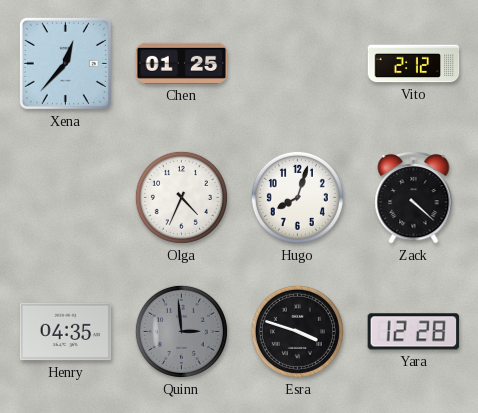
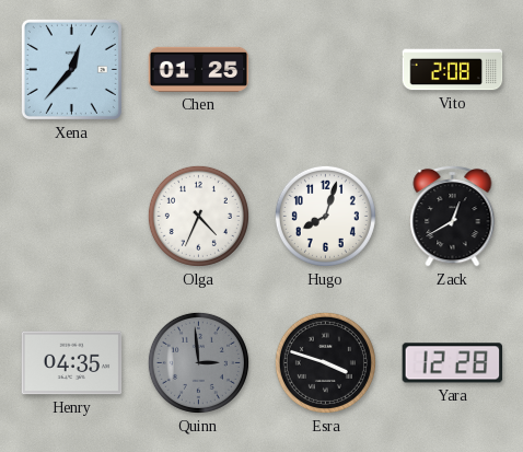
Vito: 2:12 -> 2:08 (453, 70)
Zack: 4:22 -> 12:40 (453, 216)
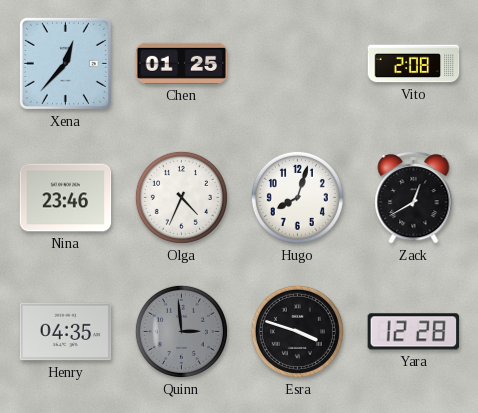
Nina: none -> 23:46 (66, 198)
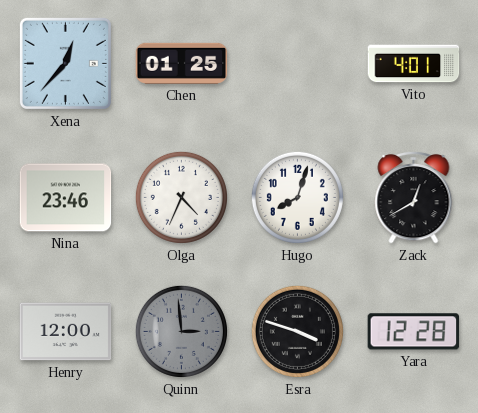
Vito: 2:08 -> 4:01 (414, 64)
Henry: 04:35 -> 12:00 (66, 332)
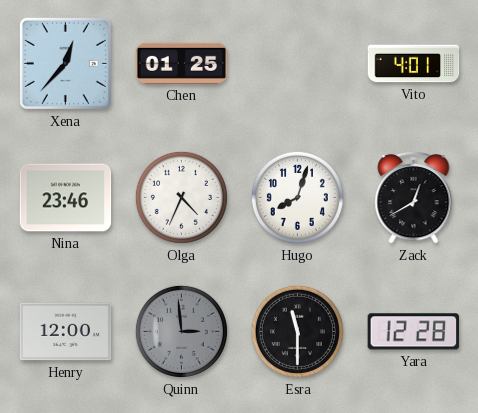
Esra: 3:48 -> 11:30 (297, 331)
